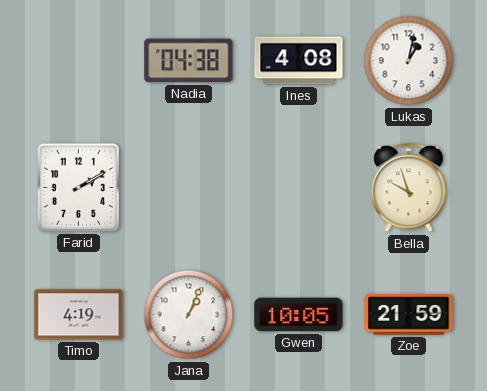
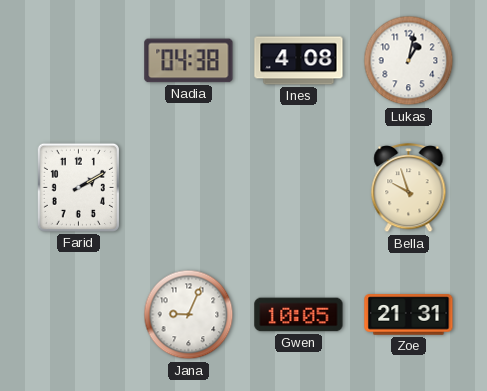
Timo: 4:19 -> none (79, 315)
Jana: 1:04 -> 9:04 (189, 315)
Zoe: 21:59 -> 21:31 (409, 315)
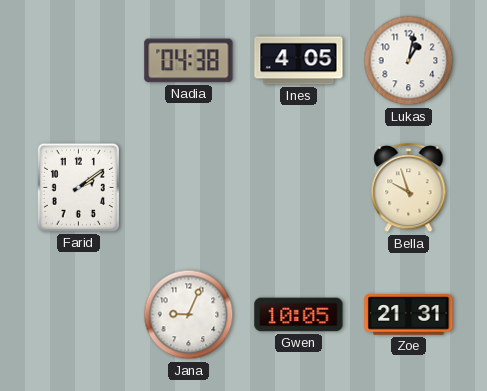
Ines: 4:08 -> 4:05 (299, 61)
Farid: 2:10 -> 2:09 (78, 187)
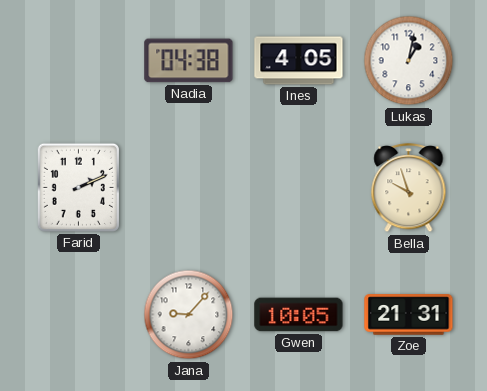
Farid: 2:09 -> 2:11 (78, 187)
Jana: 9:04 -> 9:07 (189, 315)
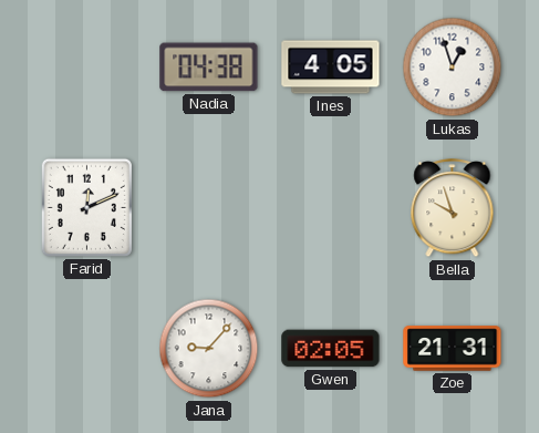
Lukas: 1:02 -> 12:57 (453, 68)
Farid: 2:11 -> 12:11 (86, 207)
Gwen: 10:05 -> 02:05 (331, 349)
